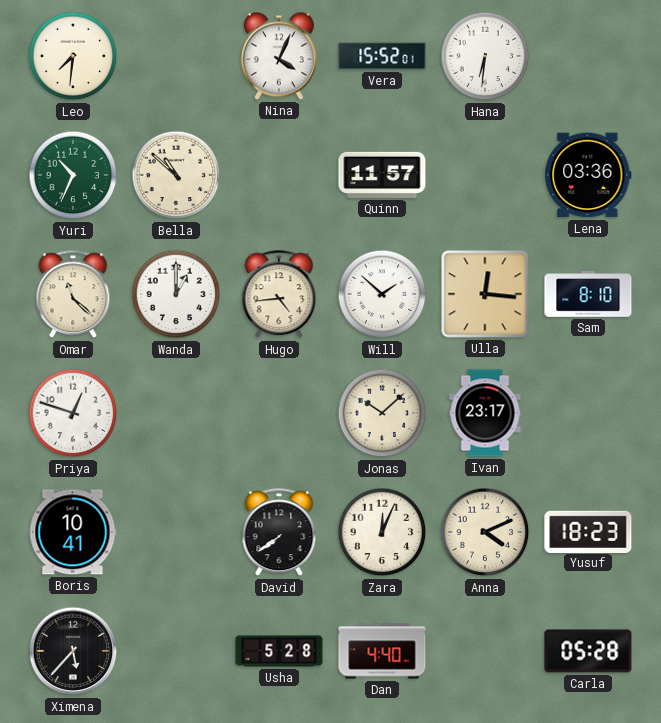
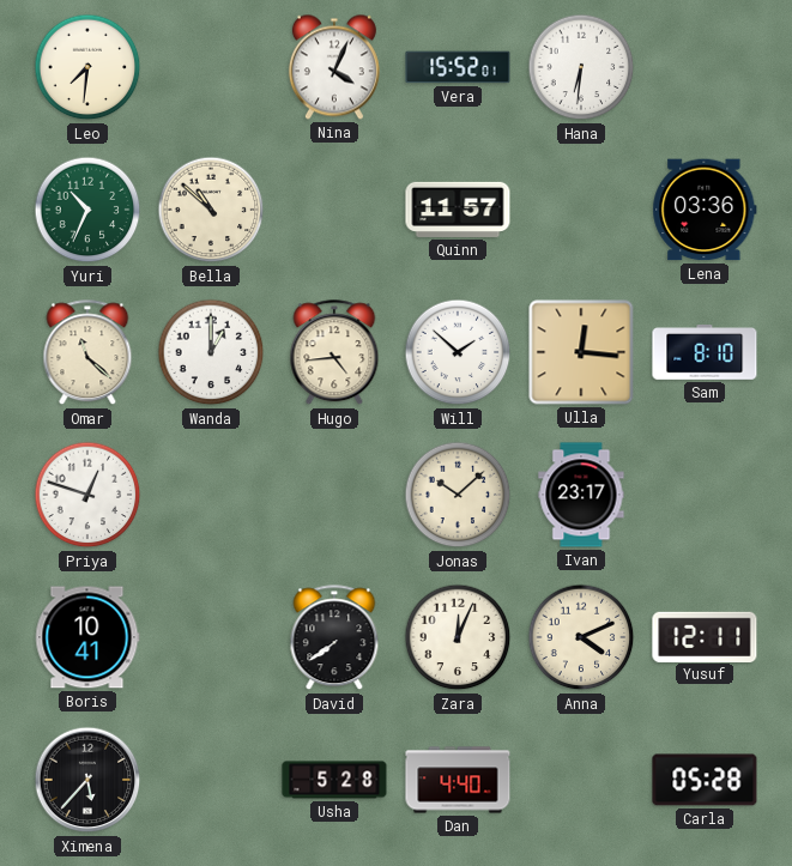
Yusuf: 18:23 -> 12:11 (705, 636)
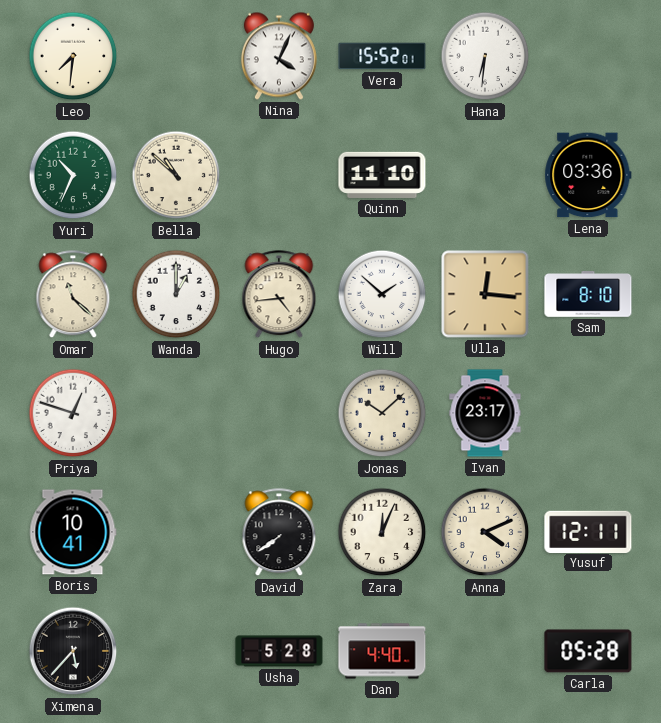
Quinn: 11:57 -> 11:10 (382, 175)
